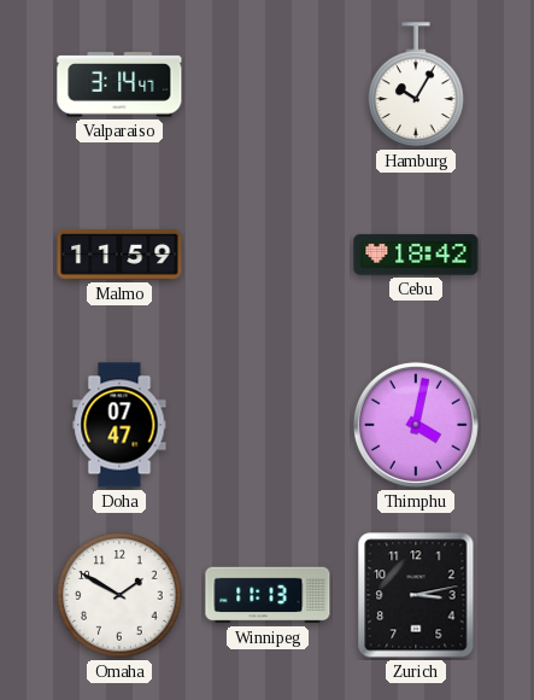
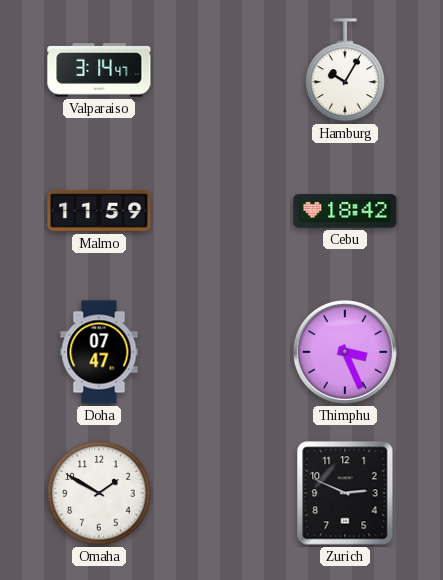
Thimphu: 4:02 -> 3:26 (345, 352)
Winnipeg: 11:13 -> none (268, 595)
Zurich: 3:13 -> 2:49 (345, 493)
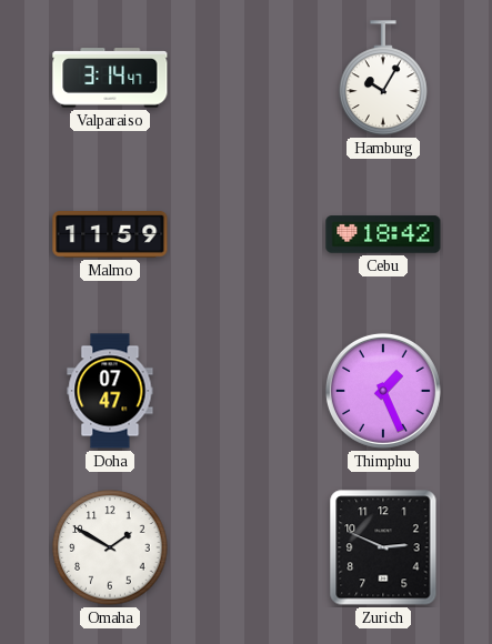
Thimphu: 3:26 -> 1:26 (383, 391)
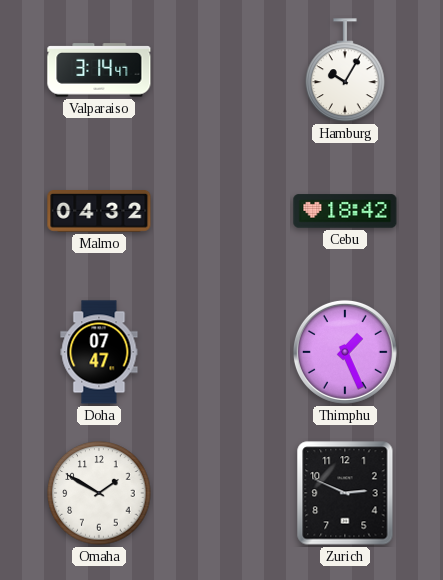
Malmo: 11:59 -> 04:32 (99, 212)
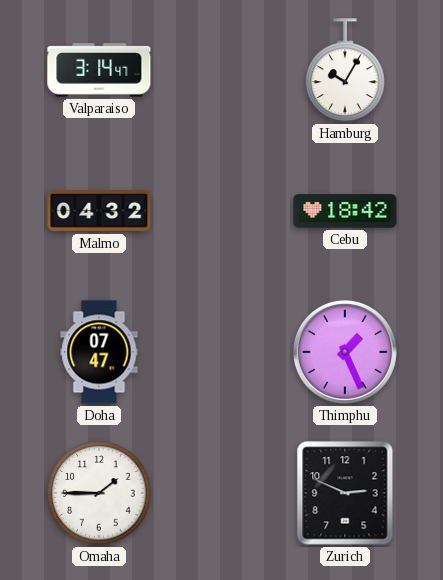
Omaha: 1:50 -> 1:45 (99, 493)
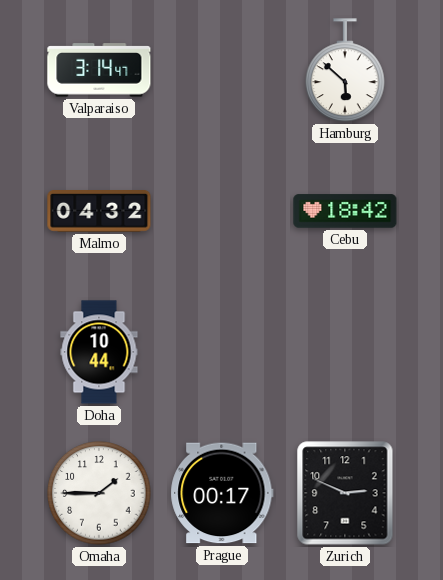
Hamburg: 10:05 -> 5:52 (345, 70)
Doha: 07:47 -> 10:44 (99, 352)
Thimphu: 1:26 -> none (345, 352)
Prague: none -> 00:17 (222, 493)
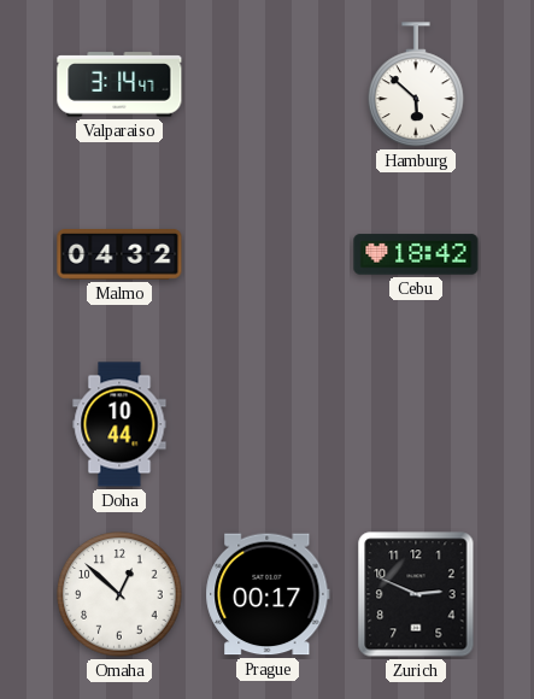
Omaha: 1:45 -> 12:52 (119, 594)
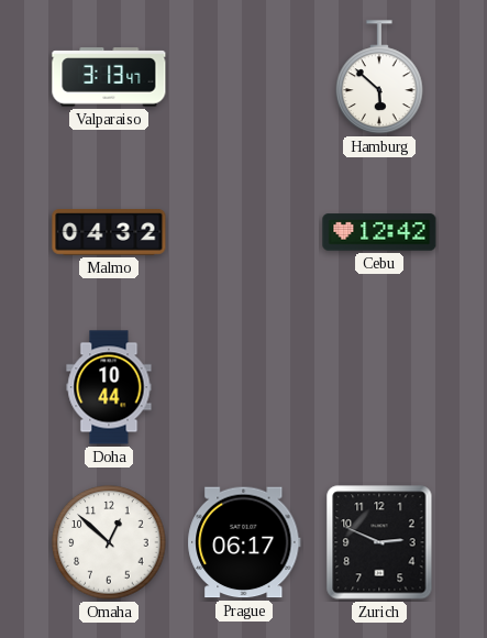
Valparaiso: 3:14 -> 3:13 (109, 77)
Cebu: 18:42 -> 12:42 (379, 232)
Prague: 00:17 -> 06:17 (244, 542)
